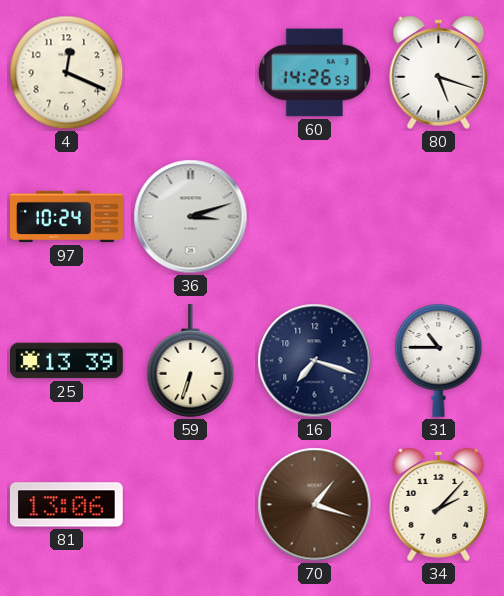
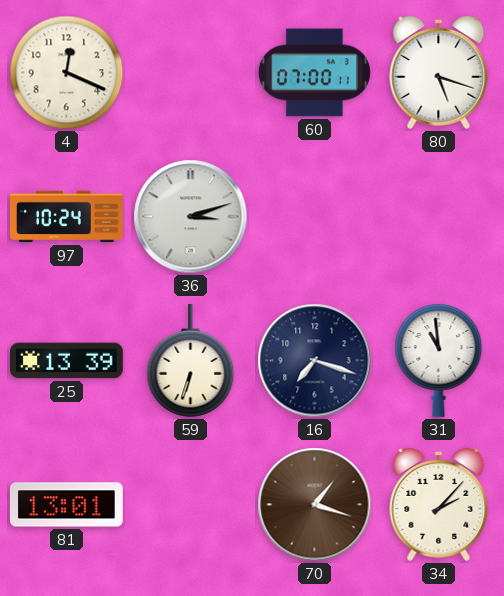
60: 14:26 -> 07:00 (314, 73)
31: 10:45 -> 10:59 (439, 360)
81: 13:06 -> 13:01 (66, 505)
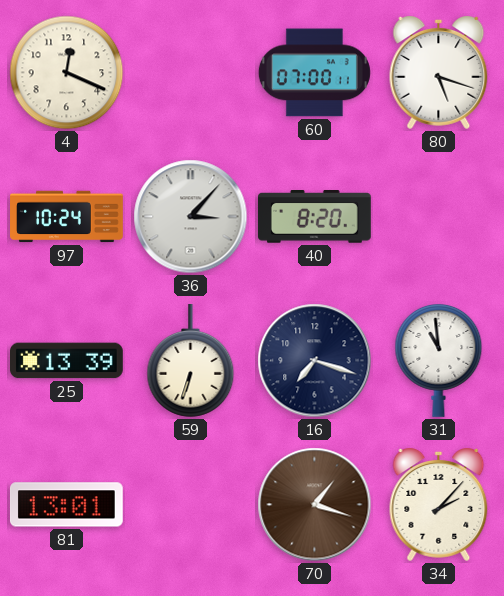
36: 3:12 -> 3:07 (191, 217)
40: none -> 8:20 (314, 217)
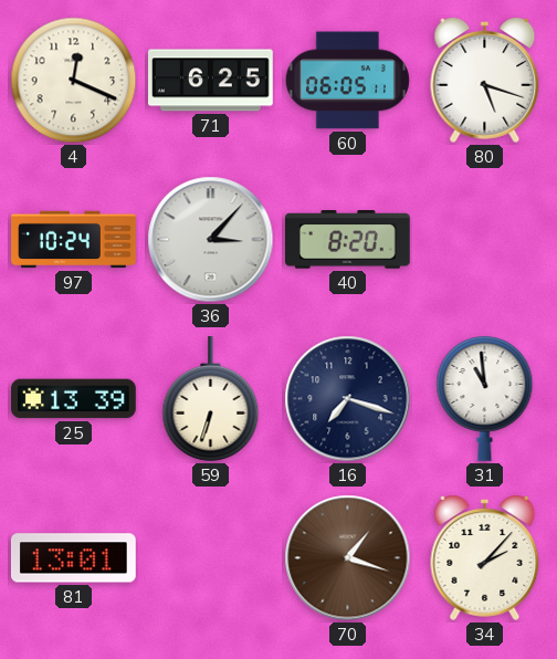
71: none -> 6:25 (211, 81)
60: 07:00 -> 06:05 (347, 81)
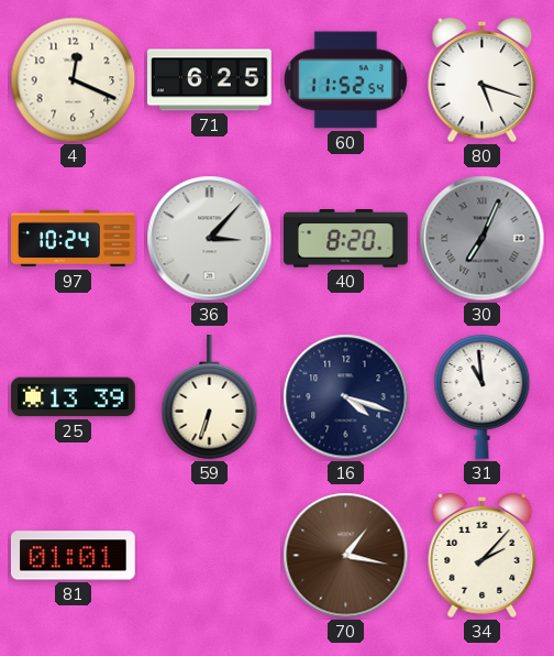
60: 06:05 -> 11:52 (345, 80)
30: none -> 7:04 (483, 239)
16: 7:18 -> 4:18 (346, 397)
81: 13:01 -> 01:01 (73, 556)
70: 1:18 -> 1:17 (346, 556)
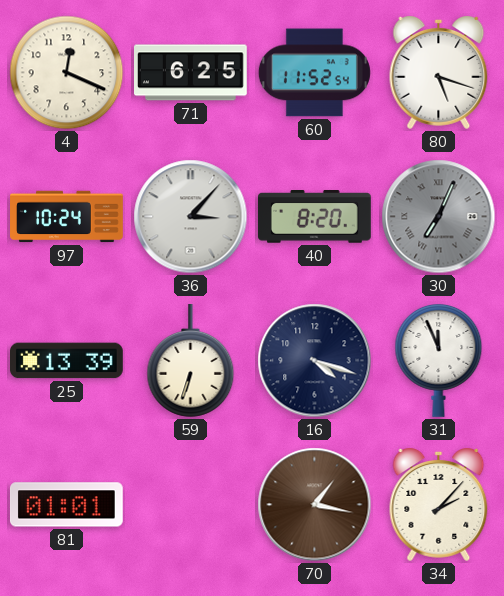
31: 10:59 -> 11:56 (439, 360)
